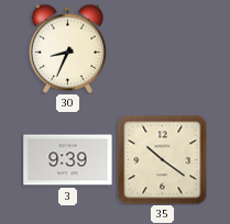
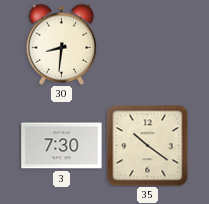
30: 8:34 -> 8:31 (61, 44)
3: 9:39 -> 7:30 (62, 146)
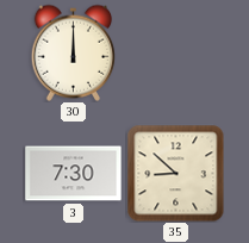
30: 8:31 -> 12:00 (73, 52)
35: 10:21 -> 8:52 (175, 173)
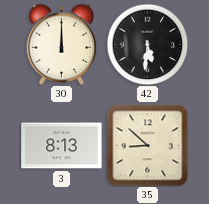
42: none -> 5:31 (147, 44)
3: 7:30 -> 8:13 (62, 146)
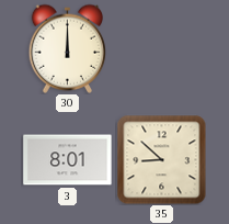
42: 5:31 -> none (147, 44)
3: 8:13 -> 8:01 (68, 160)
